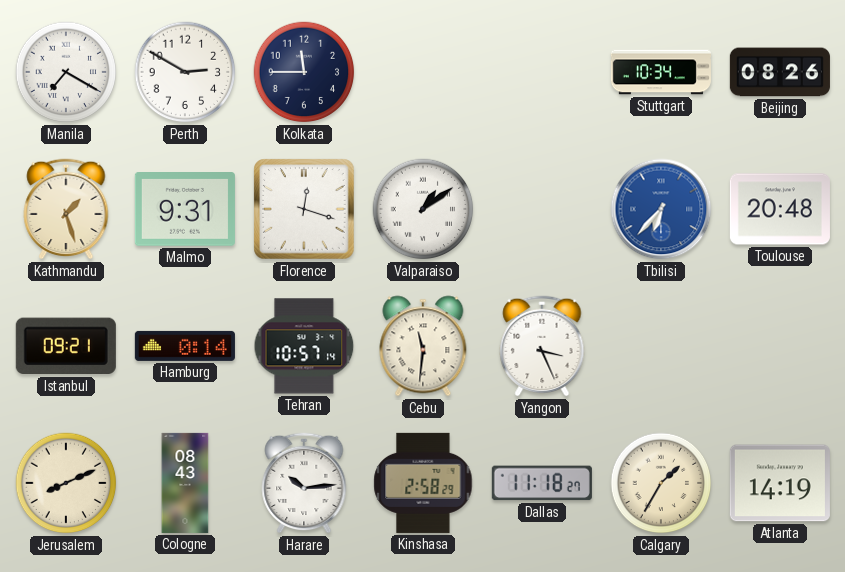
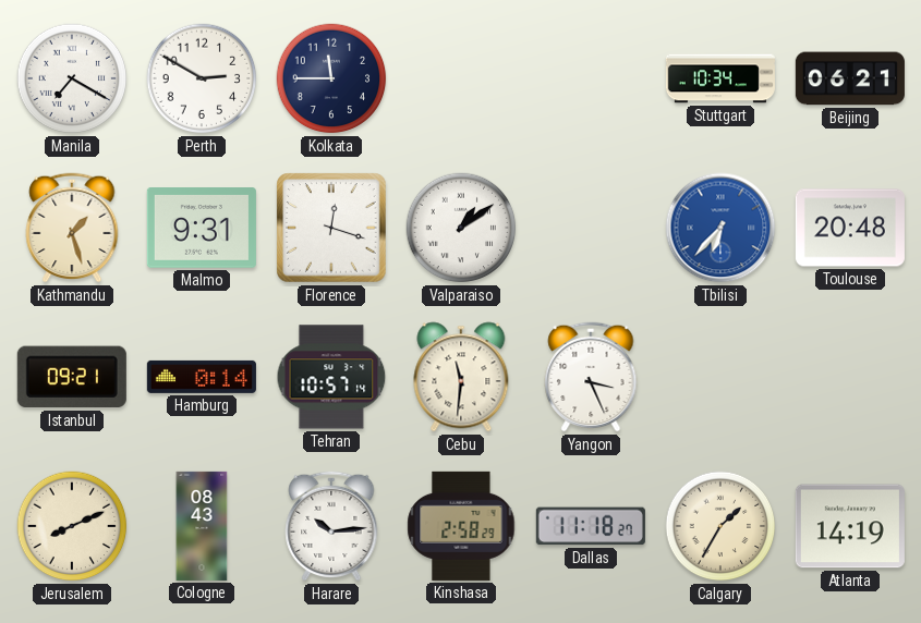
Beijing: 08:26 -> 06:21 (850, 78)
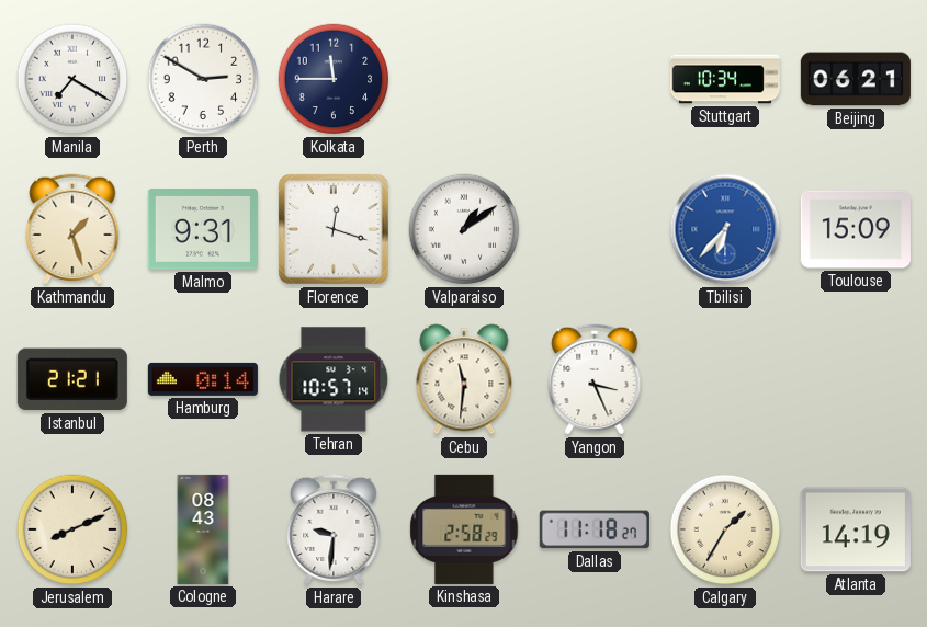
Toulouse: 20:48 -> 15:09 (856, 229)
Istanbul: 09:21 -> 21:21 (72, 379)
Harare: 10:14 -> 9:31 (334, 529)
